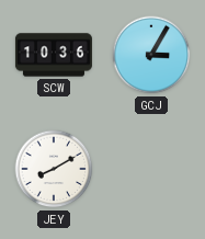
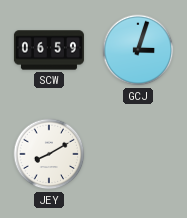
SCW: 10:36 -> 06:59 (49, 50)
GCJ: 3:05 -> 3:03 (138, 50)
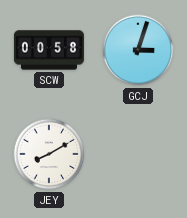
SCW: 06:59 -> 00:58 (49, 50)
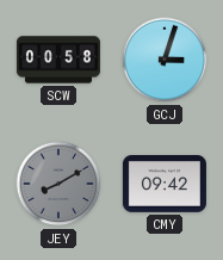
JEY dial: white -> grey (58, 184)
CMY: none -> 09:42 (165, 185)
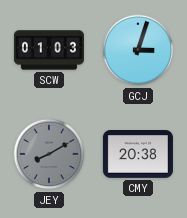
SCW: 00:58 -> 01:03 (49, 50)
CMY: 09:42 -> 20:38 (138, 155)
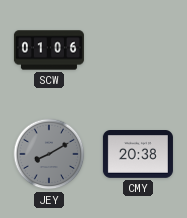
SCW: 01:03 -> 01:06 (49, 50)
GCJ: 3:03 -> none (138, 50)
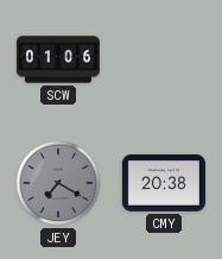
JEY: 8:10 -> 7:20 (58, 183)
